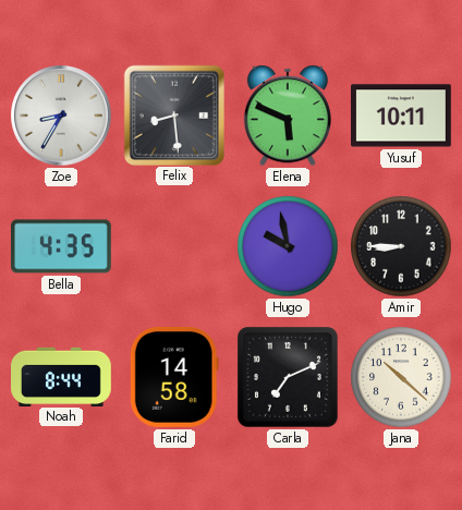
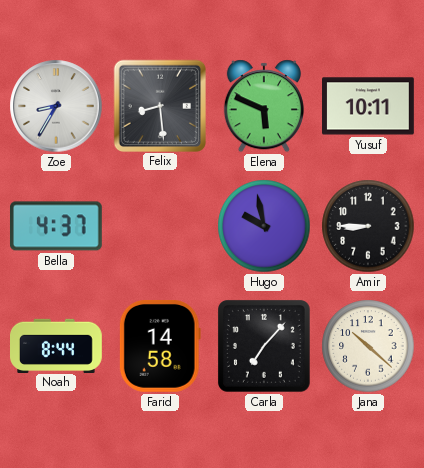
Bella: 4:35 -> 4:37 (56, 226)
Carla: 7:11 -> 7:07 (264, 346)
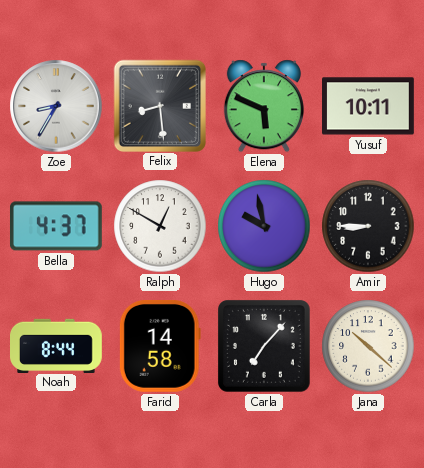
Ralph: none -> 12:50 (160, 226)
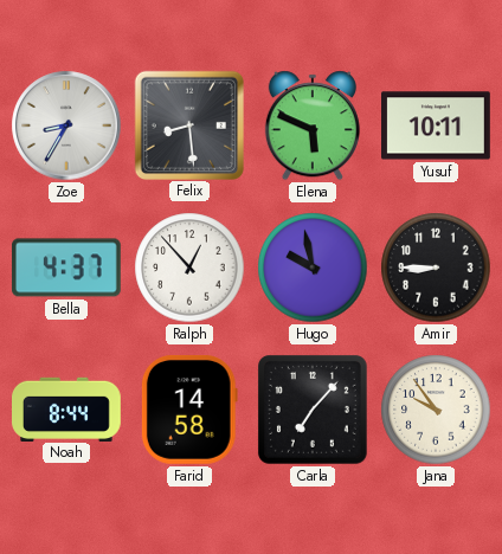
Ralph: 12:50 -> 12:53 (189, 268)
Jana: 10:22 -> 9:54 (436, 410)
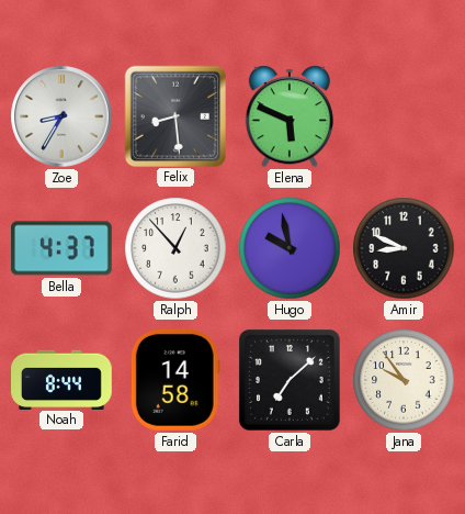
Yusuf: 10:11 -> none (437, 125)
Amir: 8:45 -> 8:49 (404, 248)
Carla: 7:07 -> 7:08 (290, 380)
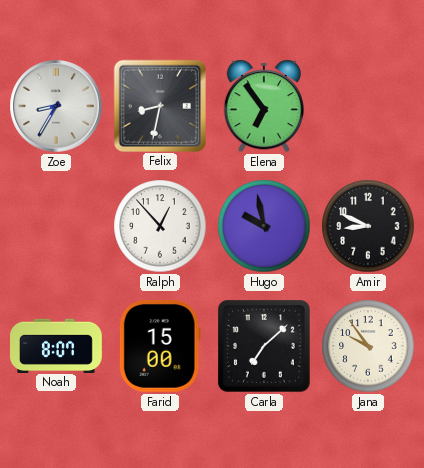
Felix: 8:29 -> 8:32 (159, 105)
Elena: 5:49 -> 6:54 (264, 106)
Bella: 4:37 -> none (61, 248)
Noah: 8:44 -> 8:07 (57, 345)
Farid: 14:58 -> 15:00 (160, 346)
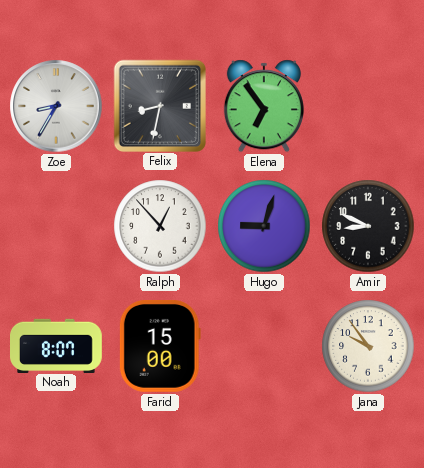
Hugo: 9:58 -> 9:03 (264, 226)
Carla: 7:08 -> none (264, 346)
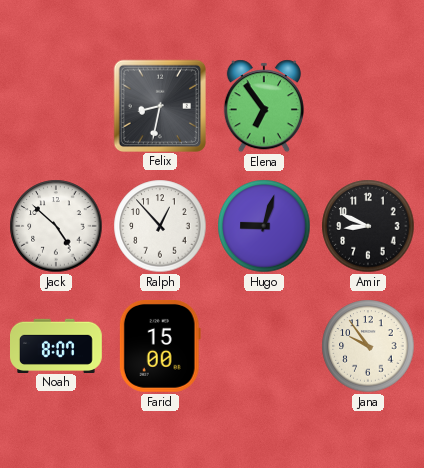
Zoe: 8:35 -> none (56, 106)
Jack: none -> 4:52 (56, 226)
